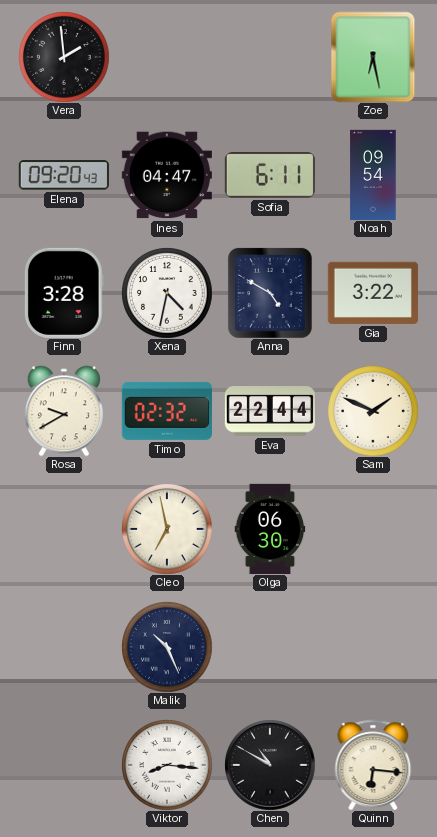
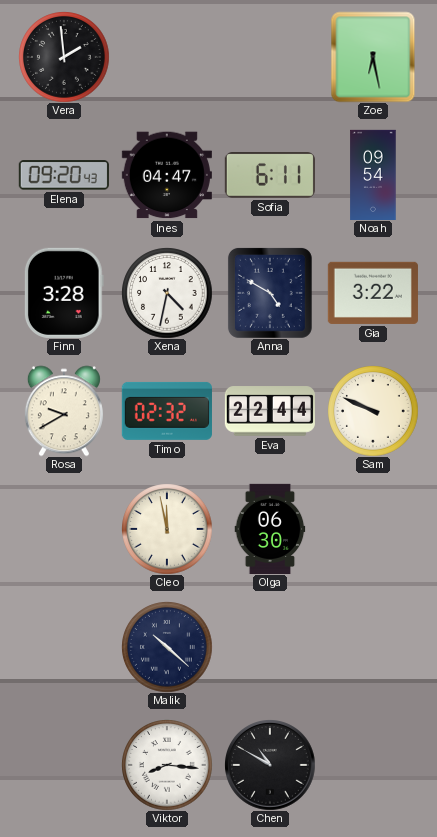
Sam: 1:49 -> 9:49 (373, 411)
Cleo: 6:58 -> 11:58 (167, 529)
Malik: 10:26 -> 10:22 (167, 647)
Quinn: 6:16 -> none (373, 765)
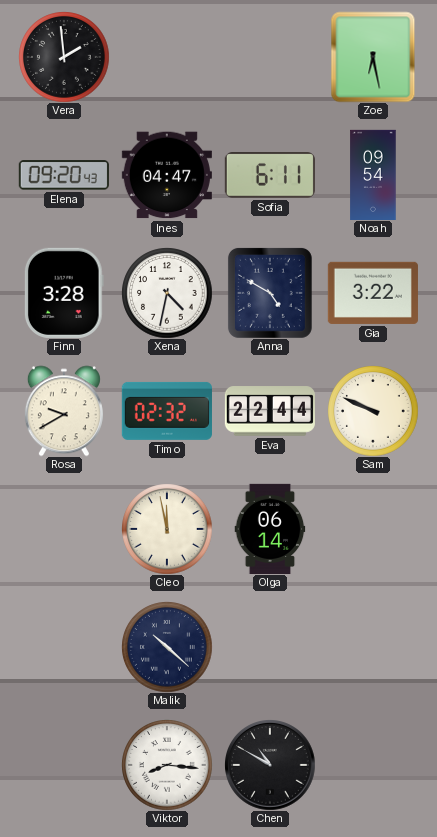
Olga: 06:30 -> 06:14 (270, 528)
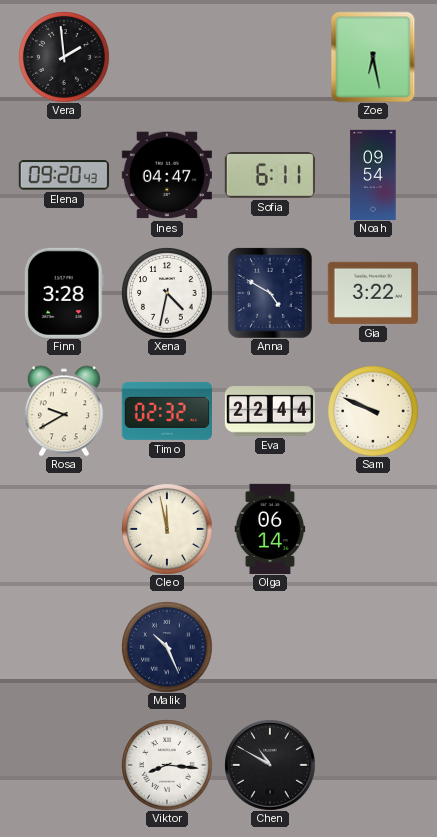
Malik: 10:22 -> 10:26 (167, 647)
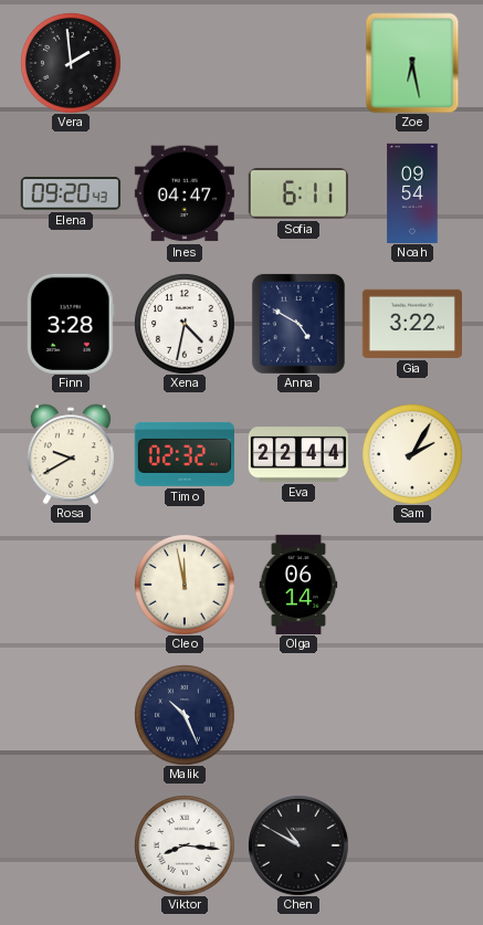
Sam: 9:49 -> 2:05 (412, 454)
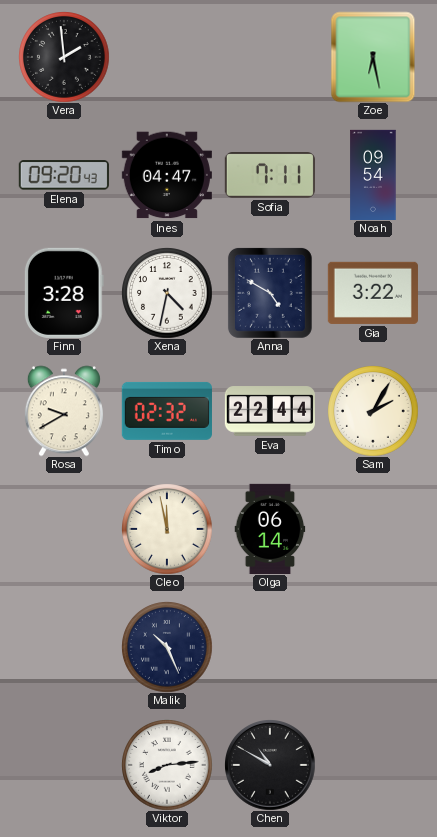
Sofia: 6:11 -> 7:11 (270, 176)
Viktor: 8:16 -> 8:14 (167, 765)
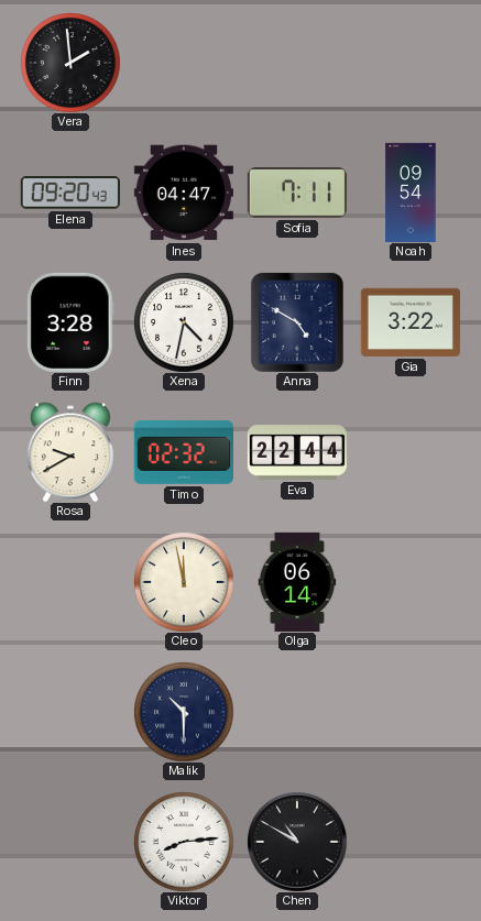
Zoe: 6:28 -> none (373, 57)
Sam: 2:05 -> none (373, 411)
Malik: 10:26 -> 10:30 (184, 712)
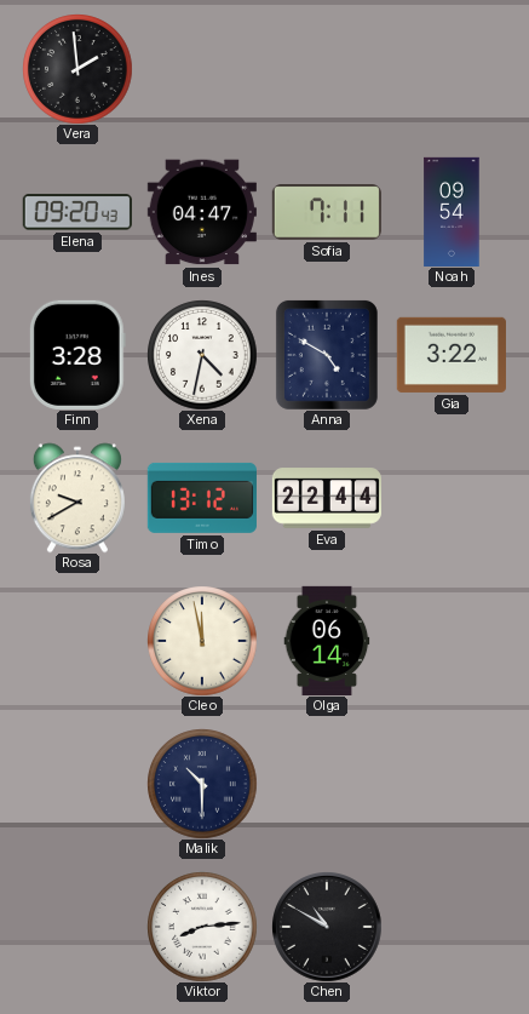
Timo: 02:32 -> 13:12 (202, 498)
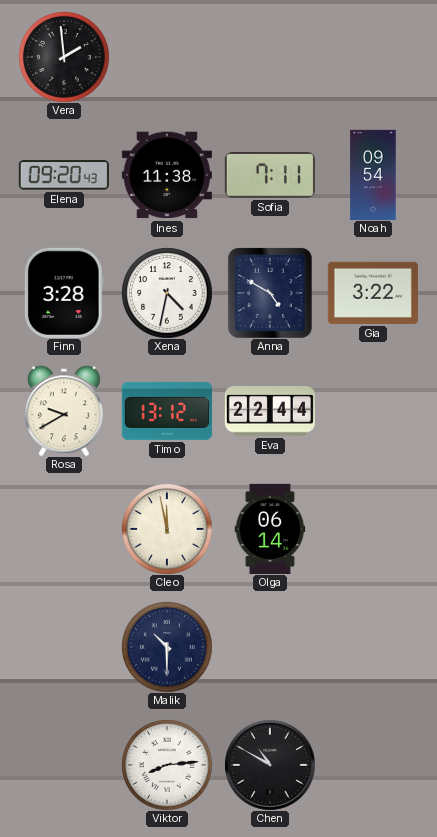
Ines: 04:47 -> 11:38 (167, 175)
